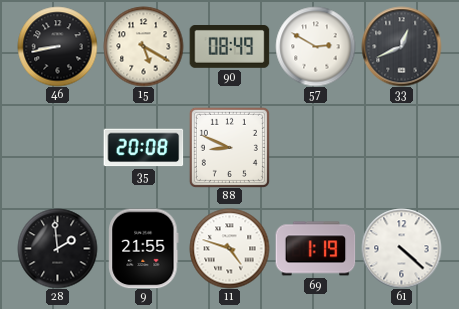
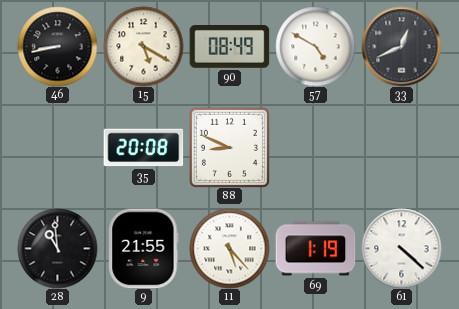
57: 2:50 -> 4:50 (315, 46)
28: 1:59 -> 10:59 (57, 248)
11: 4:48 -> 5:23 (229, 248)
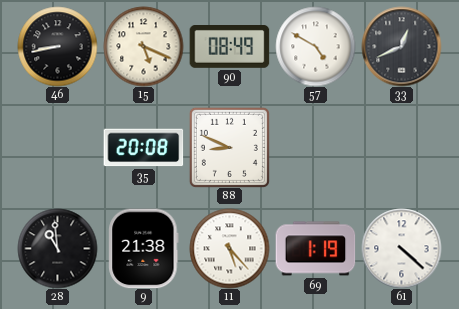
15: 5:20 -> 5:19 (143, 46)
9: 21:55 -> 21:38 (144, 248)
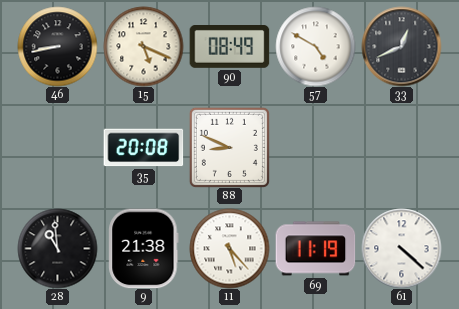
69: 1:19 -> 11:19 (315, 249)
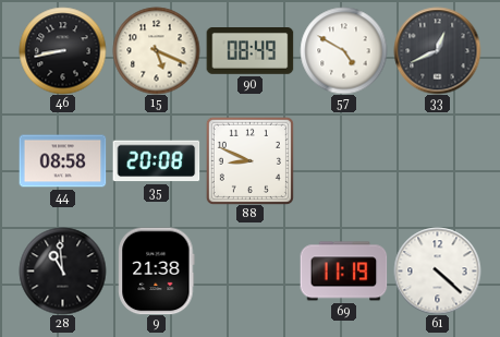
44: none -> 08:58 (62, 161)
11: 5:23 -> none (229, 248)
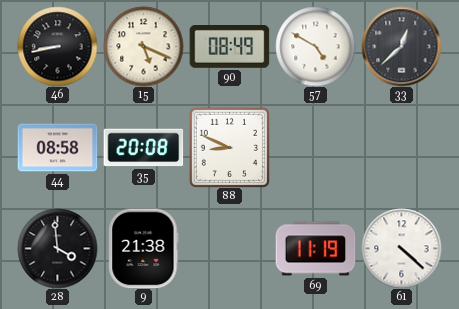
33: 12:41 -> 12:38 (401, 46)
28: 10:59 -> 3:59 (57, 248)
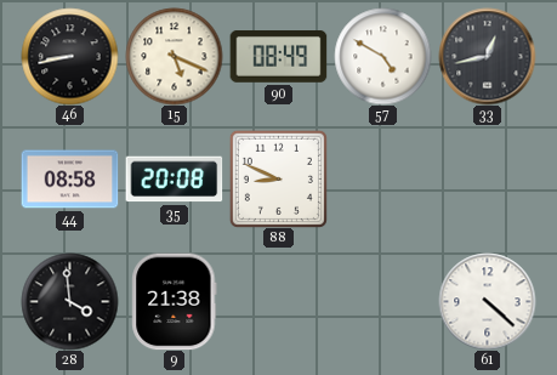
33: 12:38 -> 12:43 (487, 56)
69: 11:19 -> none (315, 249)
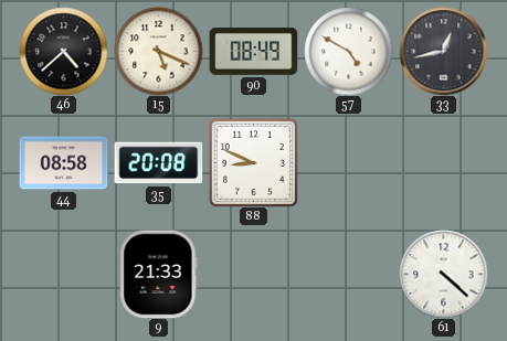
46: 8:43 -> 4:38 (63, 51)
28: 3:59 -> none (69, 301)
9: 21:38 -> 21:33 (159, 274)
